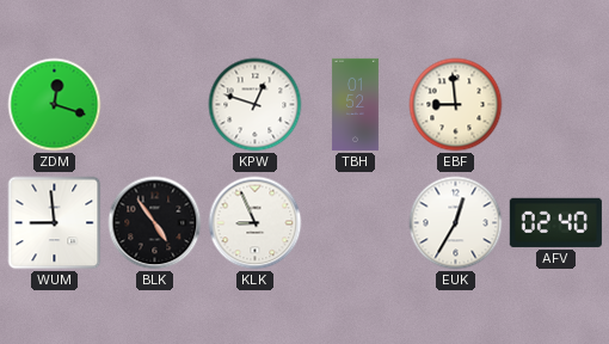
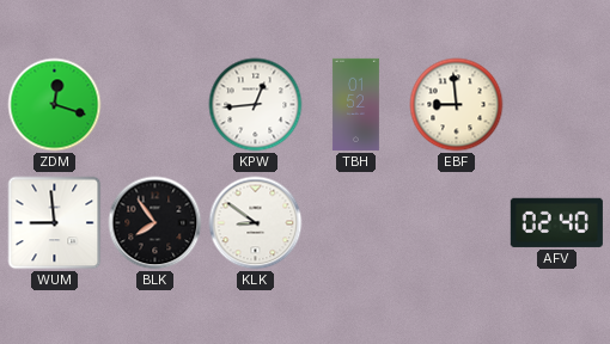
KPW: 12:48 -> 12:44 (256, 105)
BLK: 4:54 -> 7:54 (155, 223)
KLK: 8:56 -> 8:51 (256, 223)
EUK: 12:35 -> none (456, 223)
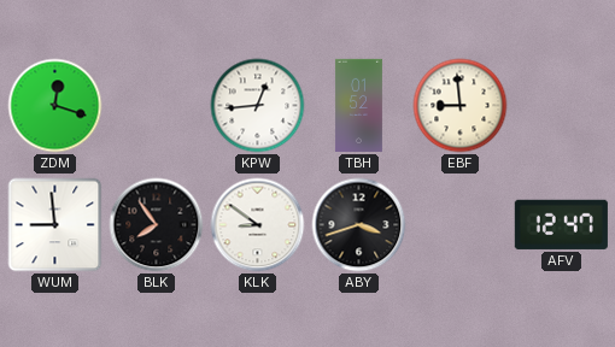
ABY: none -> 3:42 (359, 225)
AFV: 02:40 -> 12:47 (561, 224)
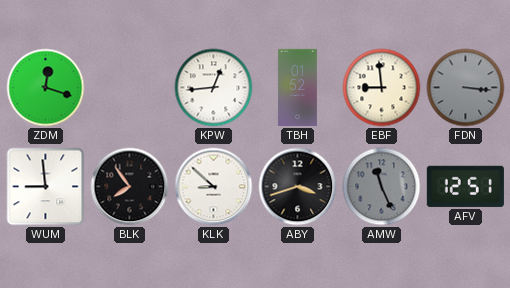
FDN: none -> 3:16 (466, 88)
KLK: 8:51 -> 8:52 (214, 187)
AMW: none -> 11:26 (382, 187)
AFV: 12:47 -> 12:51 (465, 186)
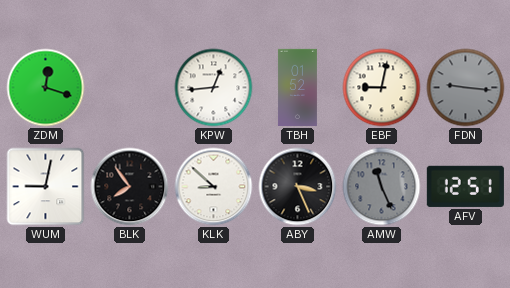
EBF: 8:59 -> 9:02 (382, 88)
FDN: 3:16 -> 9:16 (466, 88)
WUM: 8:59 -> 9:02 (46, 187)
ABY: 3:42 -> 3:26 (298, 187)
